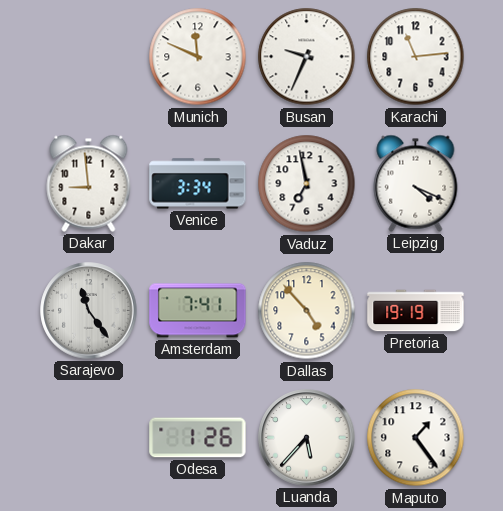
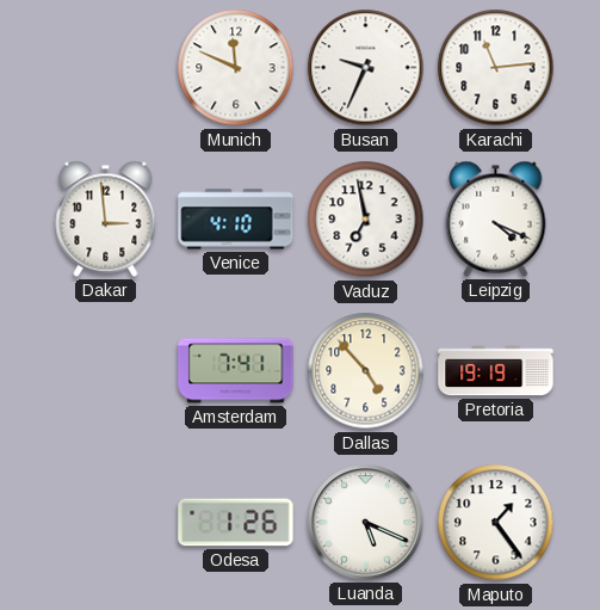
Dakar: 8:59 -> 2:59 (106, 218)
Venice: 3:34 -> 4:10 (236, 220)
Sarajevo: 11:24 -> none (89, 311)
Luanda: 5:37 -> 5:19 (366, 523)
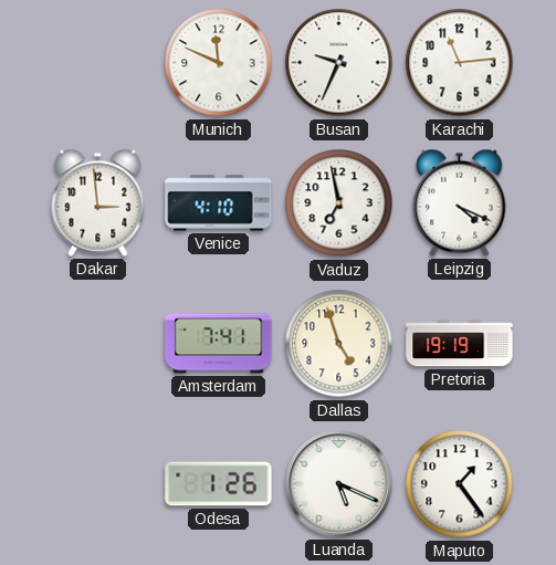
Dallas: 4:53 -> 4:57 (339, 344)
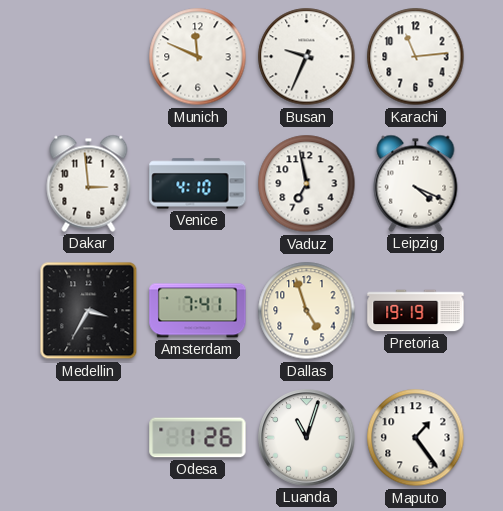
Medellin: none -> 3:35 (89, 311)
Luanda: 5:19 -> 11:03 (307, 438)
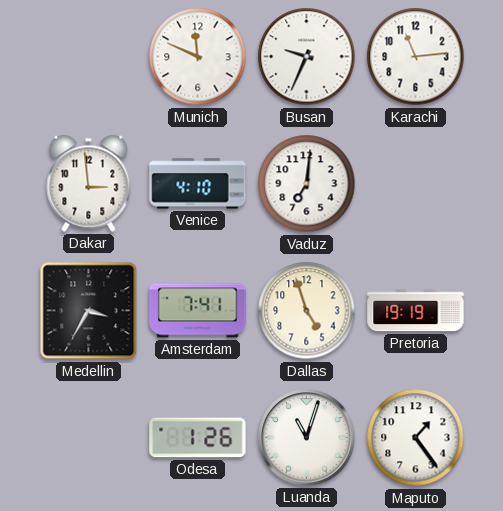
Vaduz: 6:58 -> 7:01 (307, 184)
Leipzig: 4:19 -> none (416, 183)
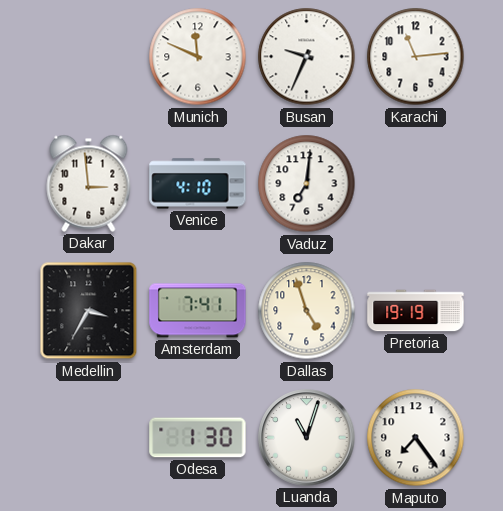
Odesa: 1:26 -> 1:30 (198, 438)
Maputo: 1:24 -> 7:24 (416, 438)
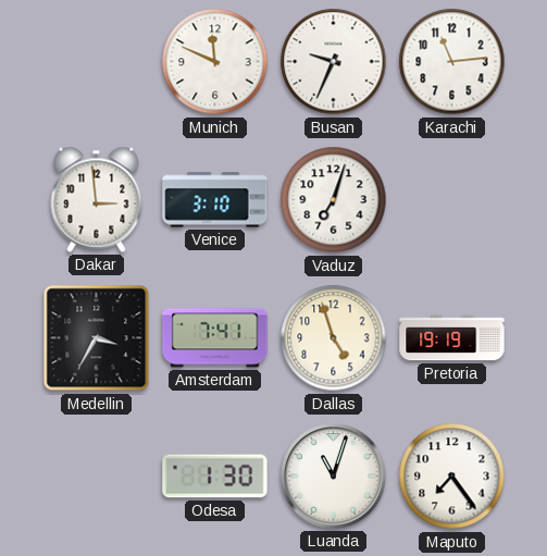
Venice: 4:10 -> 3:10 (215, 200)
Vaduz: 7:01 -> 7:03 (334, 200)
